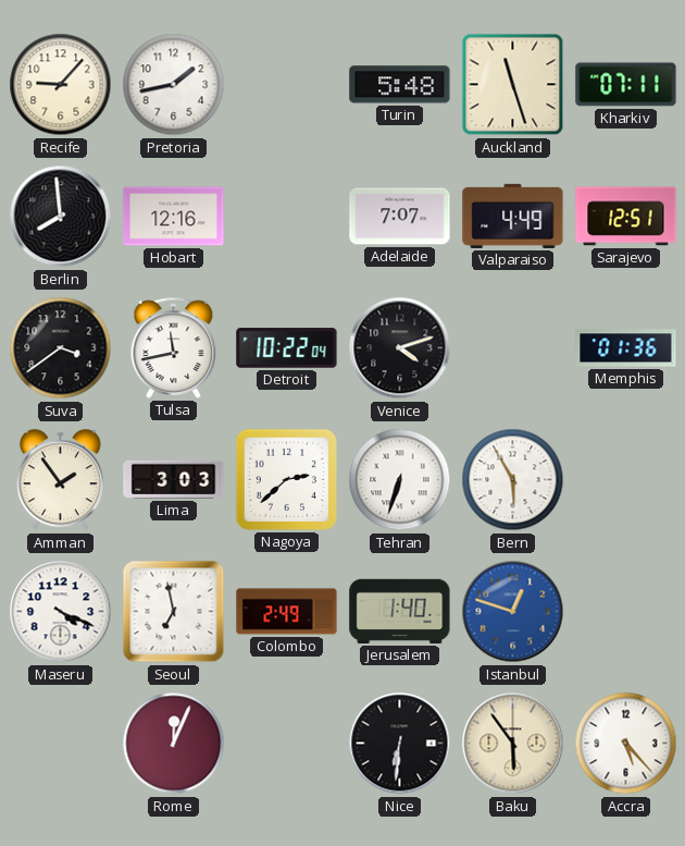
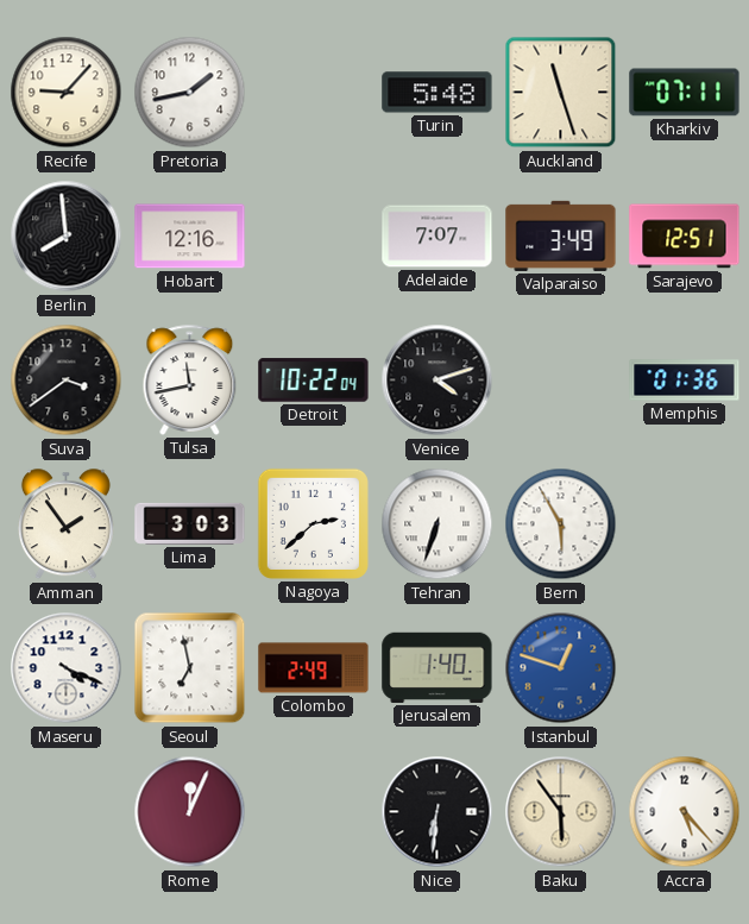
Valparaiso: 4:49 -> 3:49 (561, 235)
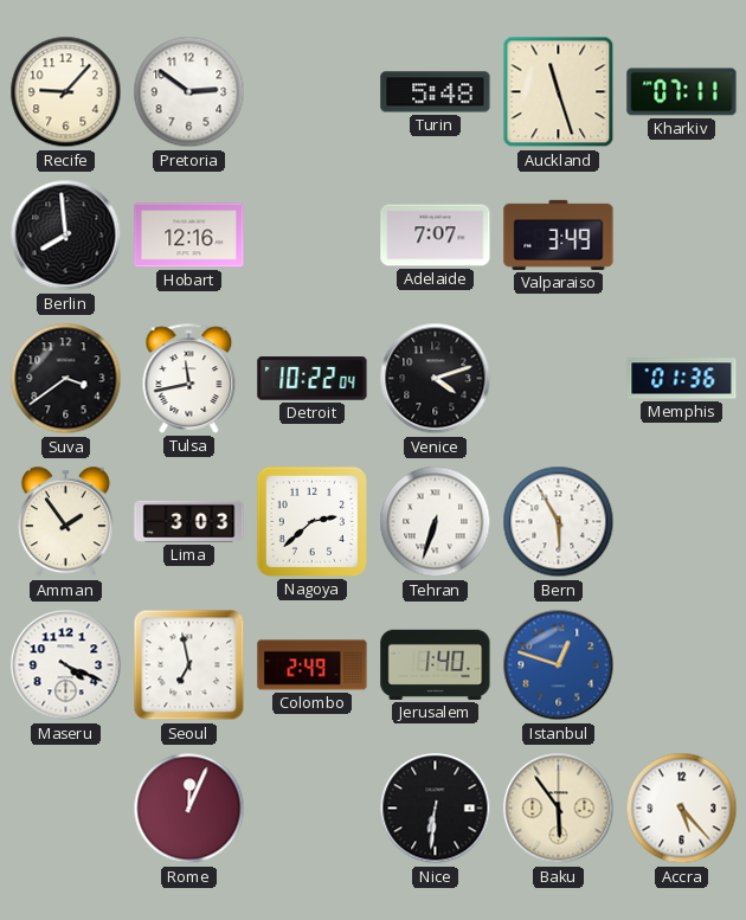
Pretoria: 1:43 -> 2:51 (189, 92)
Sarajevo: 12:51 -> none (685, 237)
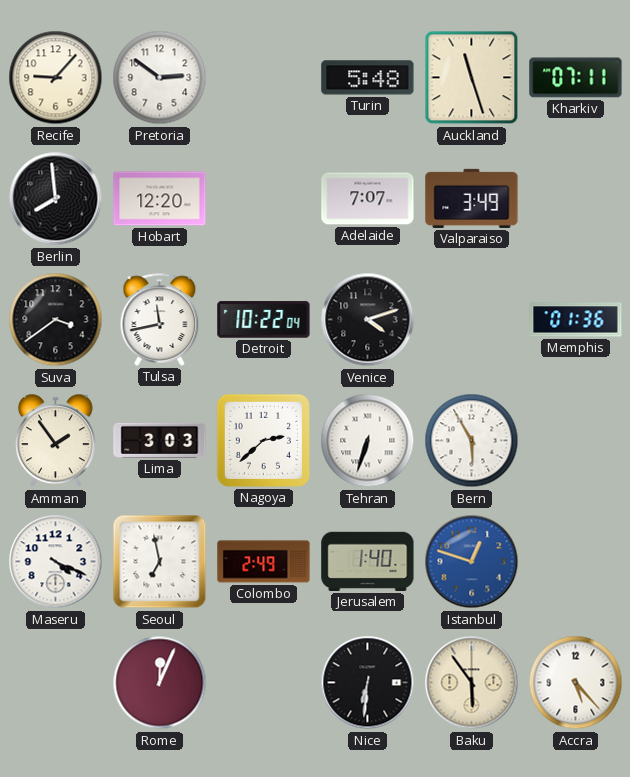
Hobart: 12:16 -> 12:20 (160, 199)
